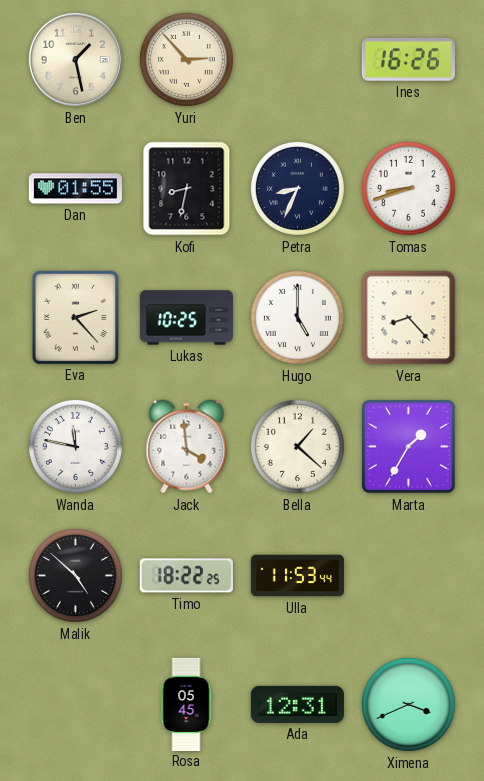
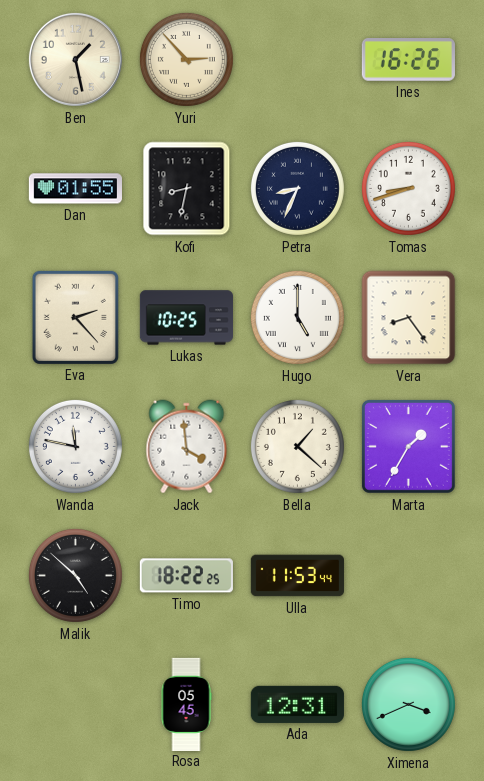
Vera: 8:23 -> 8:24 (409, 318)
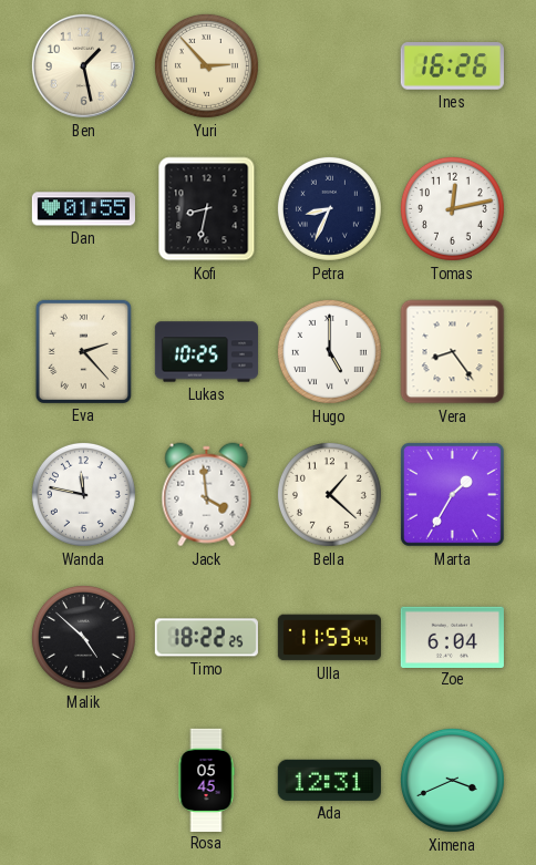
Tomas: 8:42 -> 12:13 (452, 208)
Zoe: none -> 6:04 (452, 637)
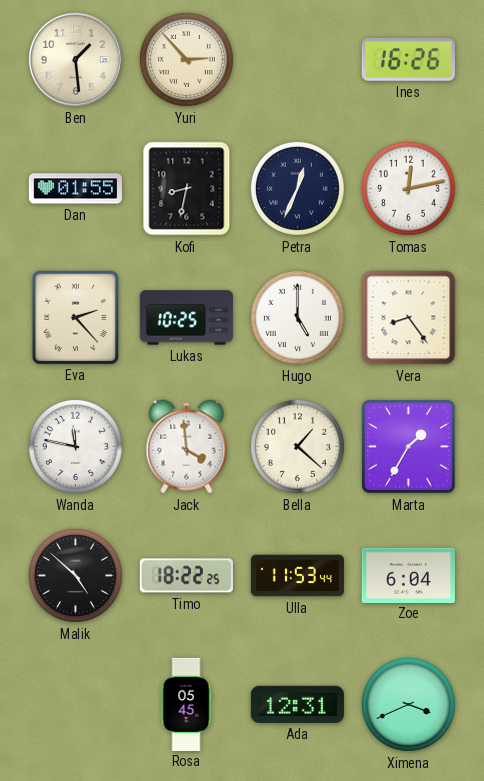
Ben: 1:28 -> 1:29 (75, 59)
Petra: 8:34 -> 12:34 (297, 188)
